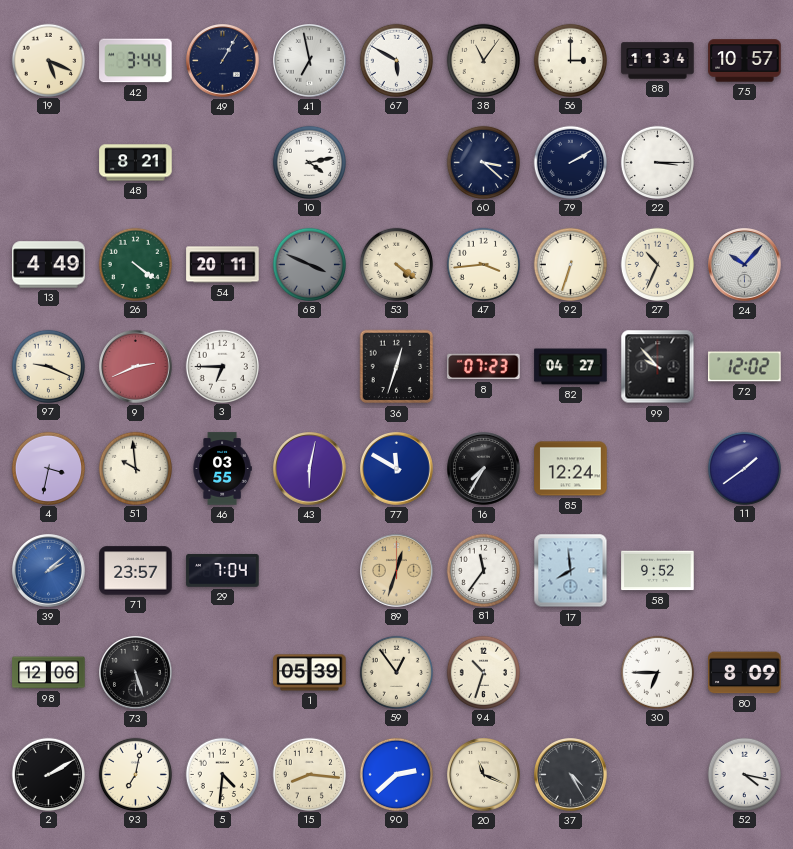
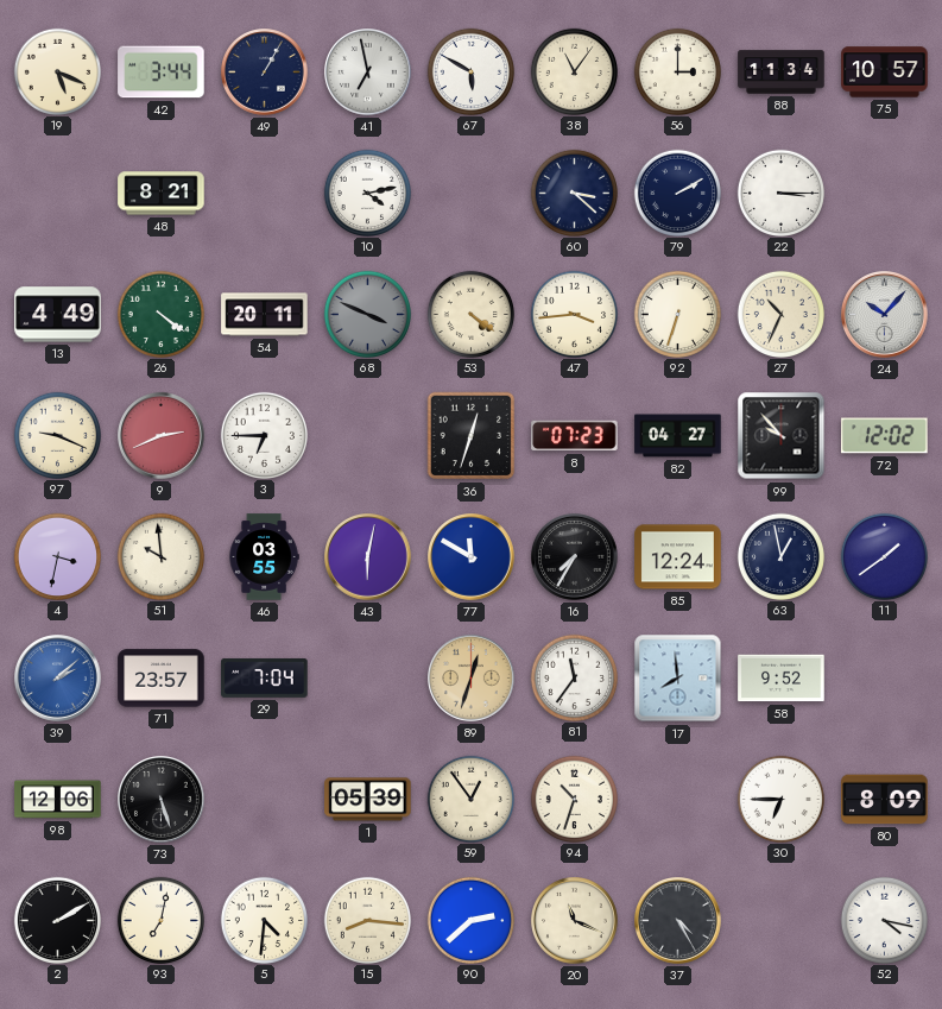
63: none -> 12:58 (780, 556)
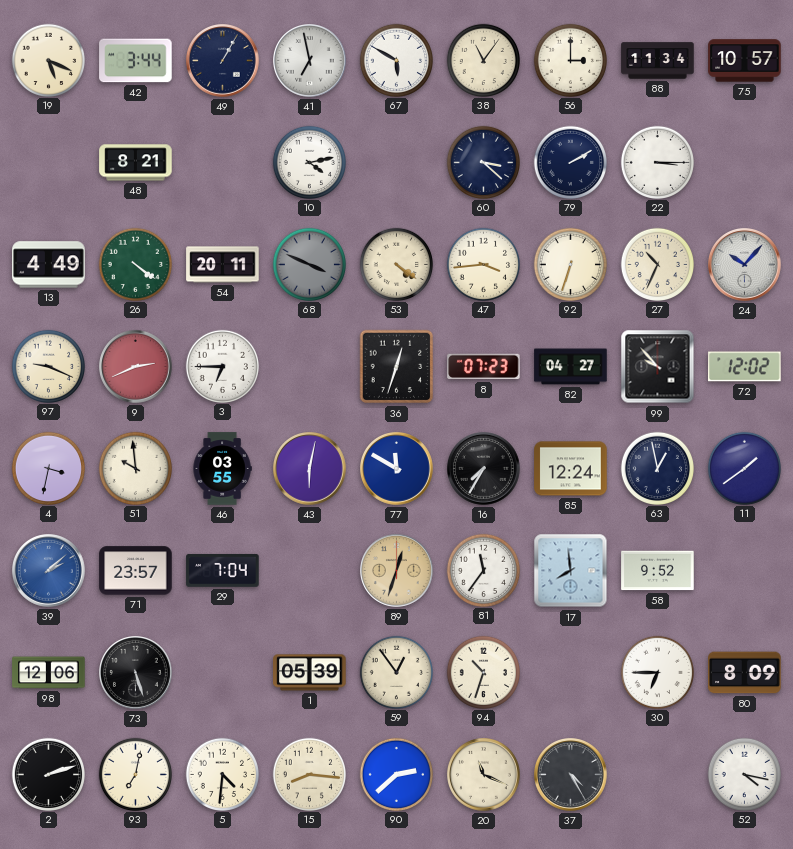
2: 2:10 -> 2:12 (48, 774)
